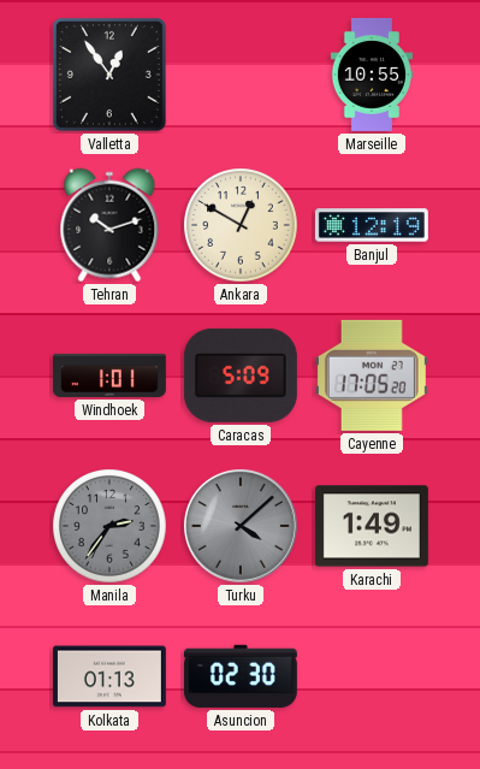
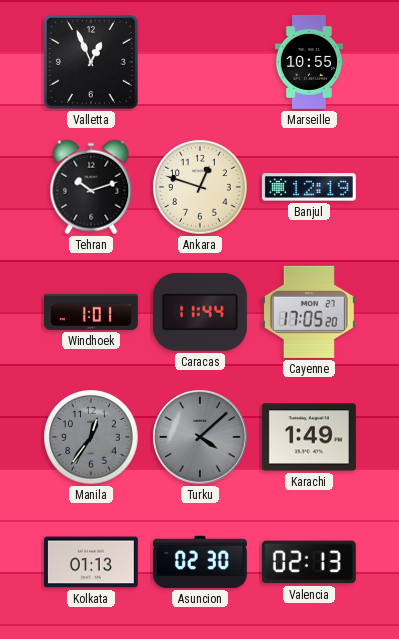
Valletta: 12:54 -> 12:56 (91, 62)
Ankara: 12:50 -> 12:48 (200, 187)
Caracas: 5:09 -> 11:44 (200, 312)
Manila: 2:36 -> 12:36 (91, 437)
Valencia: none -> 02:13 (309, 562)
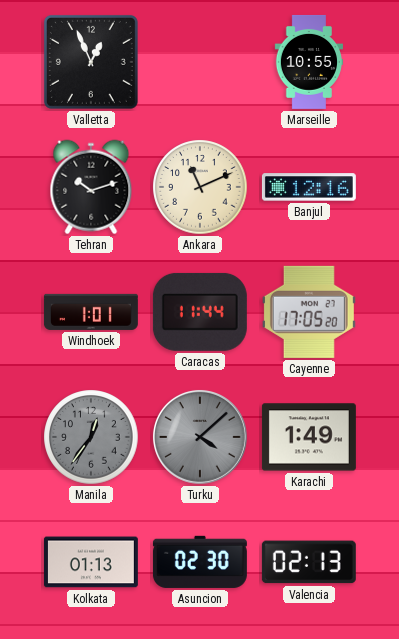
Ankara: 12:48 -> 11:11 (200, 187)
Banjul: 12:19 -> 12:16 (309, 187)
